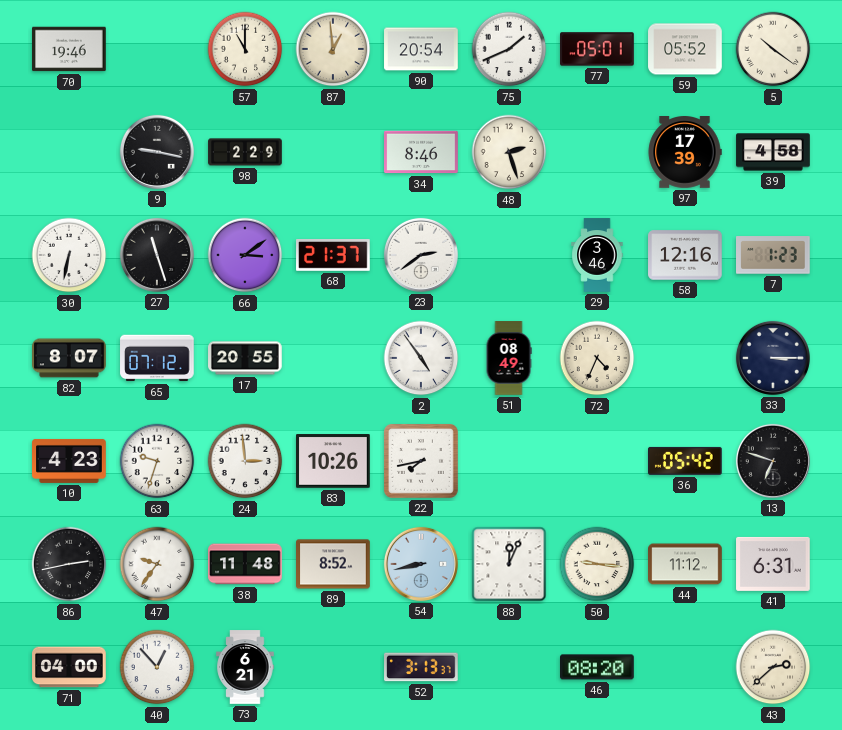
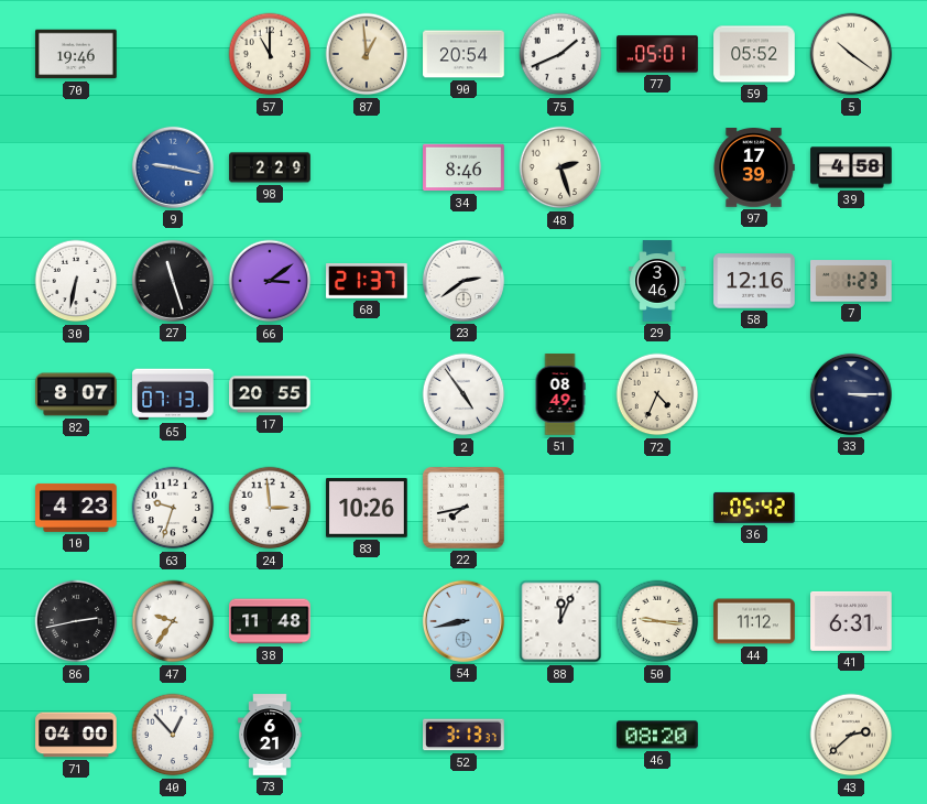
9 dial: black -> blue (173, 167)
65: 07:12 -> 07:13 (173, 394)
13: 6:48 -> none (773, 461)
89: 8:52 -> none (333, 564)
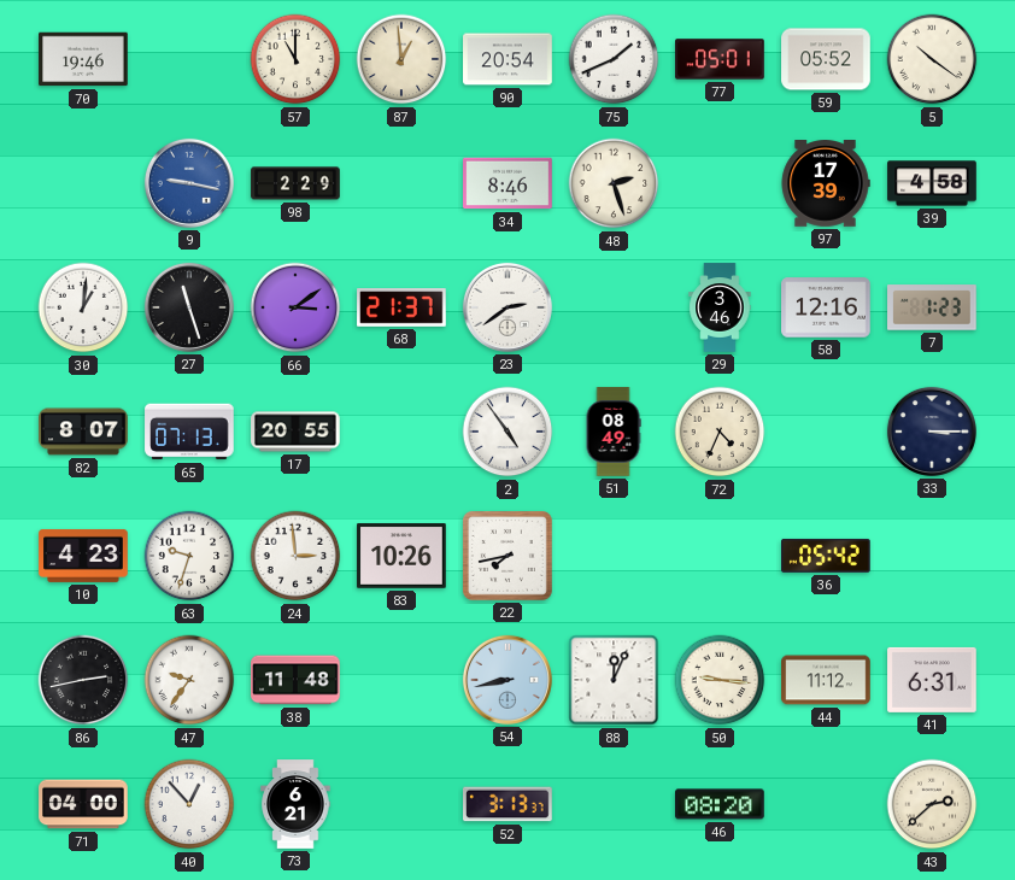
30: 6:32 -> 1:01 (83, 307)
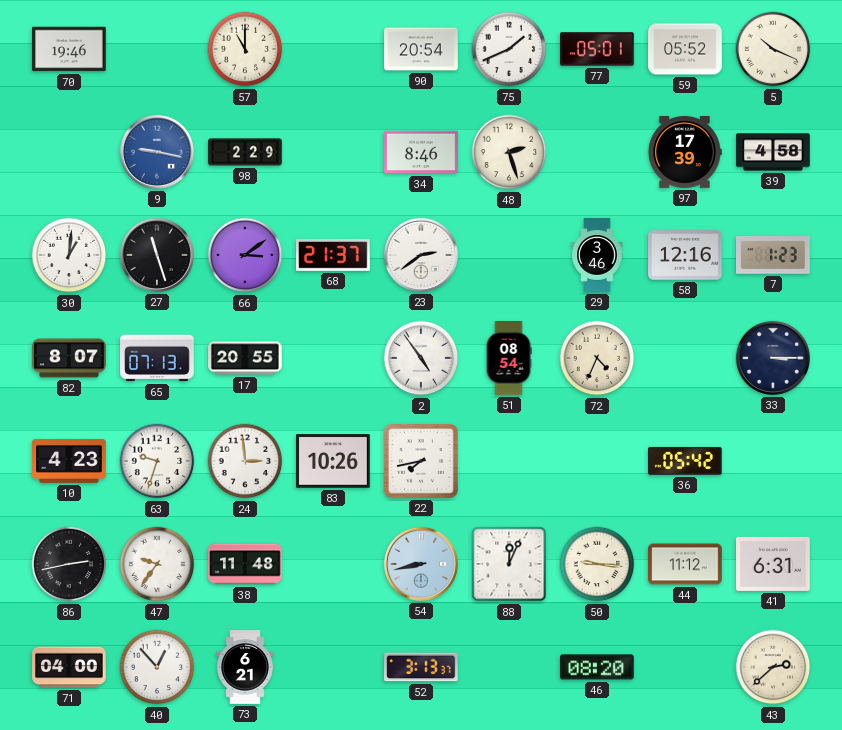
87: 12:59 -> none (401, 59)
5: 10:21 -> 10:19 (773, 49)
51: 08:49 -> 08:54 (509, 358)
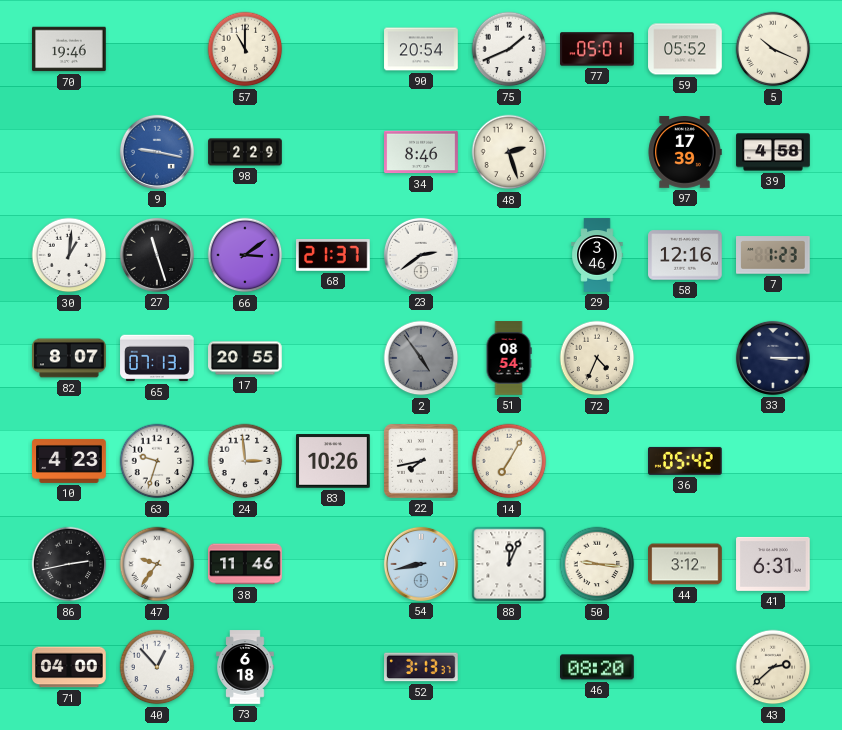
2 dial: white -> grey (421, 358)
14: none -> 7:05 (509, 461)
38: 11:48 -> 11:46 (245, 564)
44: 11:12 -> 3:12 (685, 564)
73: 6:21 -> 6:18 (245, 667)
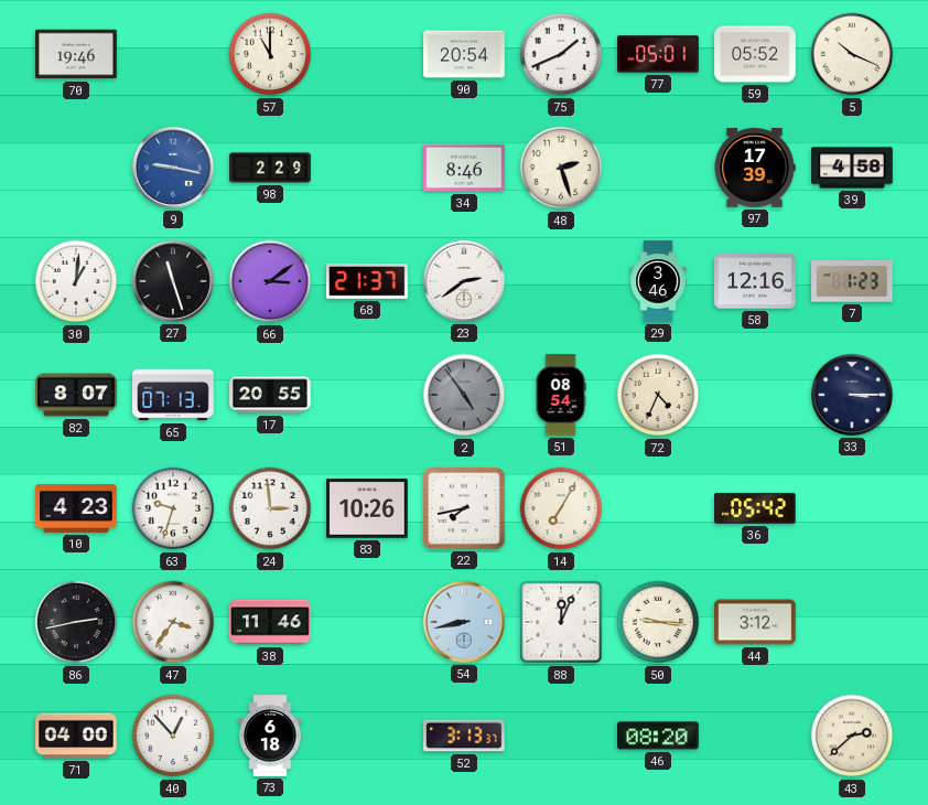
47: 9:36 -> 3:36 (173, 622)
41: 6:31 -> none (773, 564)
